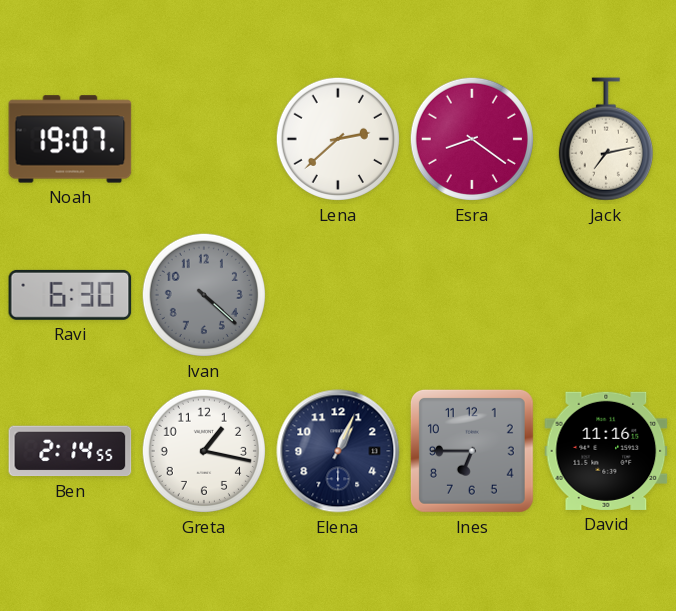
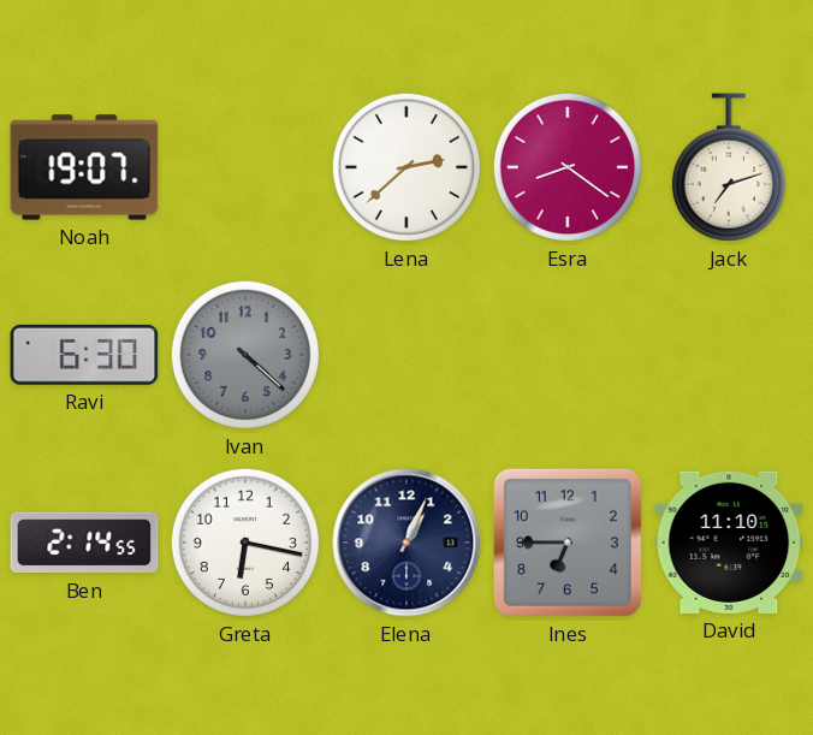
Jack: 7:13 -> 7:12 (729, 167)
Greta: 1:17 -> 6:17 (245, 543)
David: 11:16 -> 11:10 (729, 543)
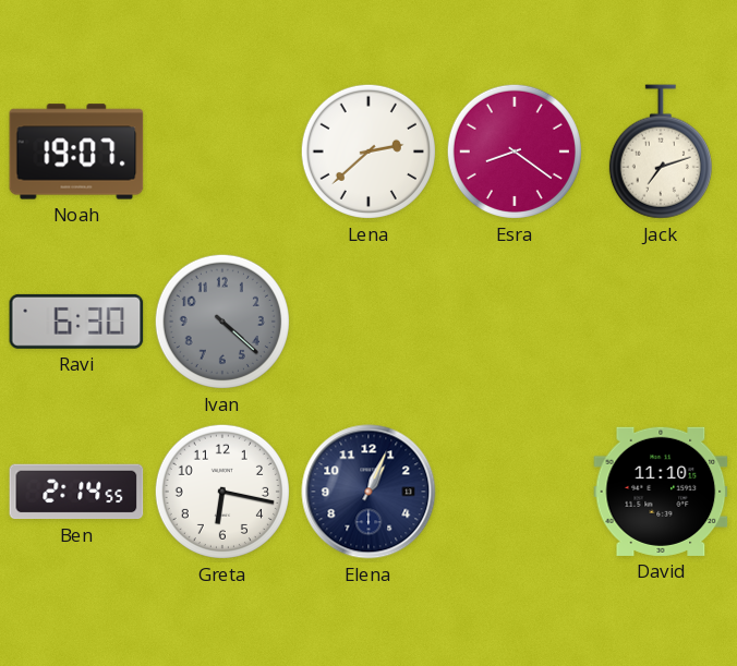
Ines: 6:45 -> none (568, 543)
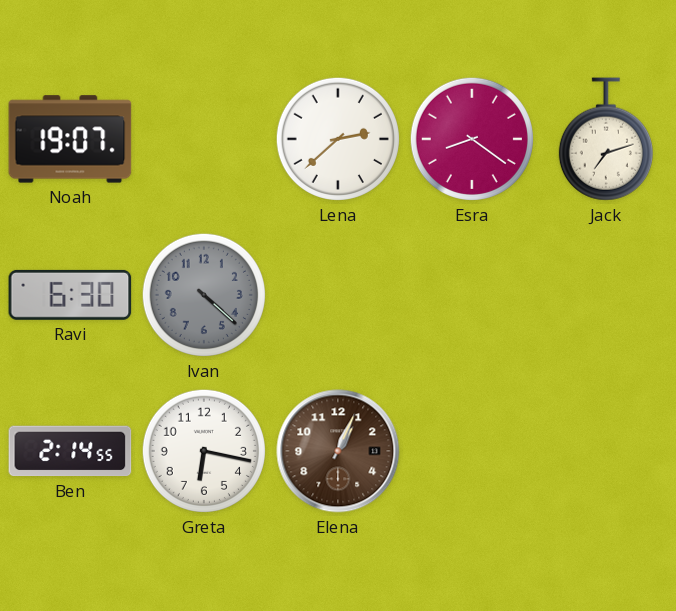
Elena dial: navy -> brown (338, 451)
David: 11:10 -> none (661, 492)
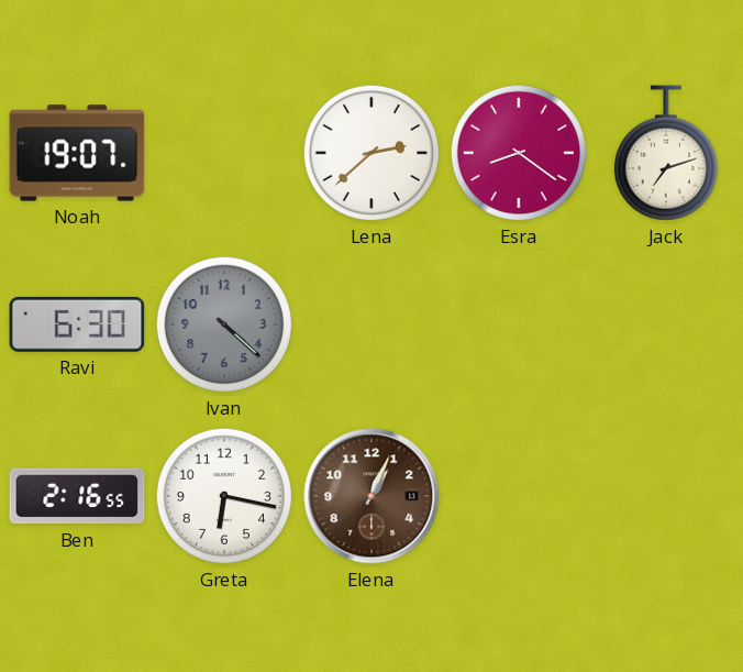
Ben: 2:14 -> 2:16 (77, 496)
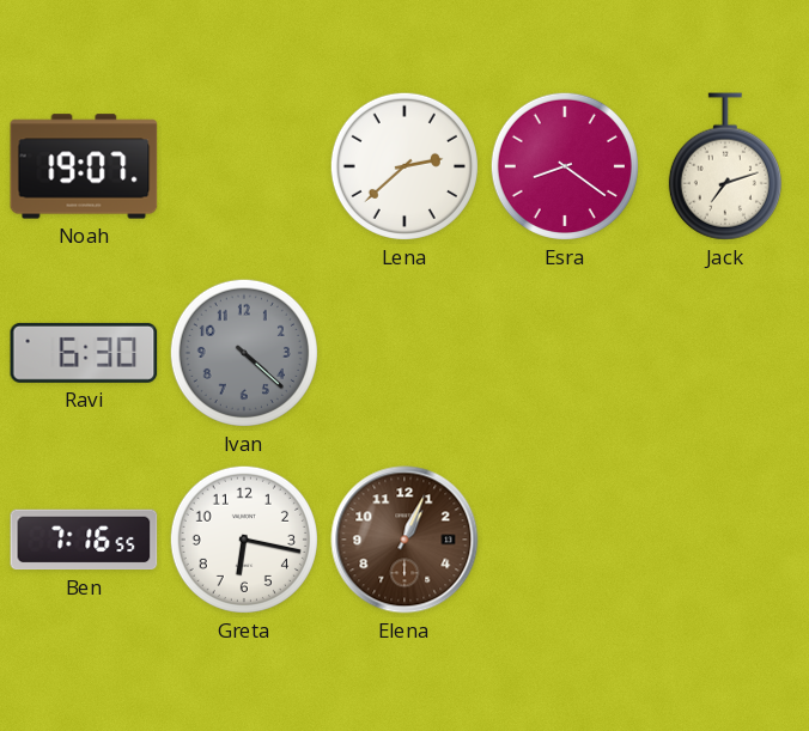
Ben: 2:16 -> 7:16 (84, 540)
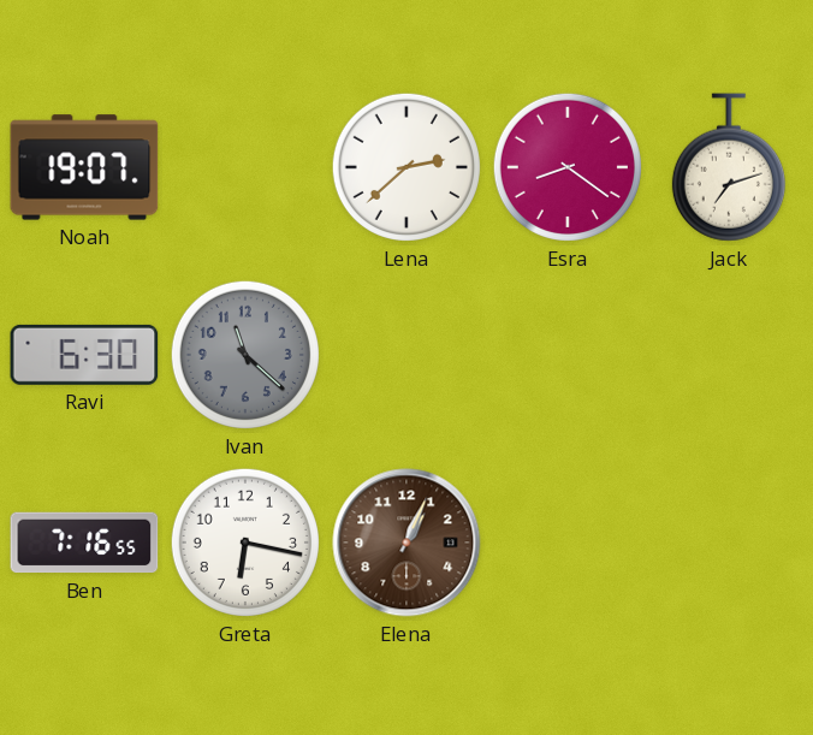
Ivan: 4:22 -> 11:22 (245, 355)
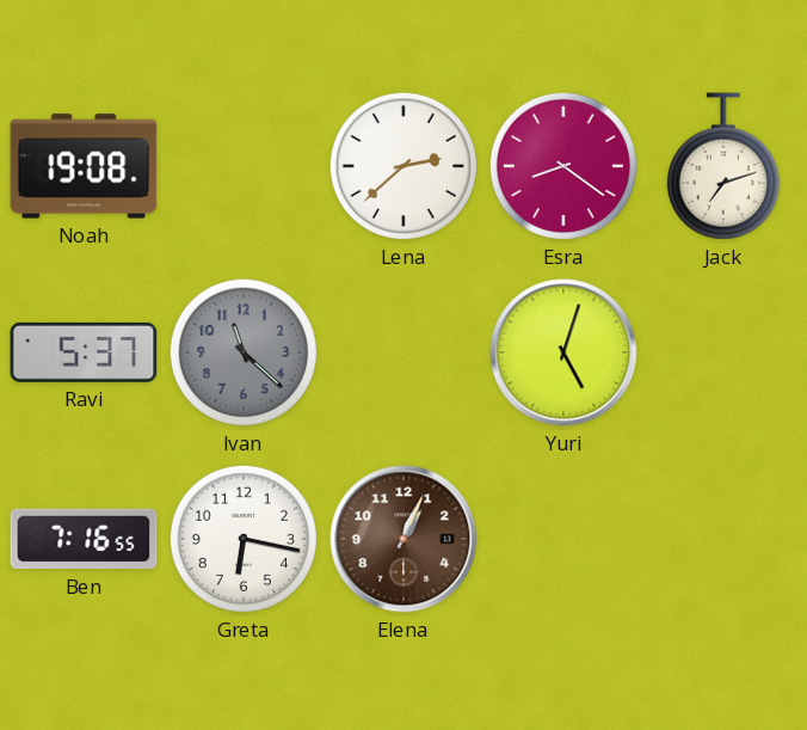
Noah: 19:07 -> 19:08 (84, 166)
Ravi: 6:30 -> 5:37 (84, 352)
Yuri: none -> 5:03 (563, 352)
